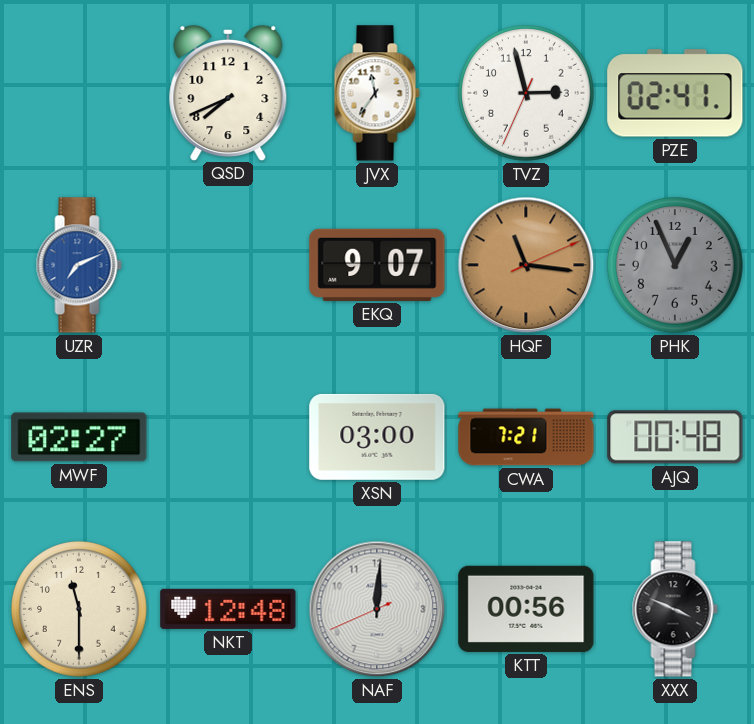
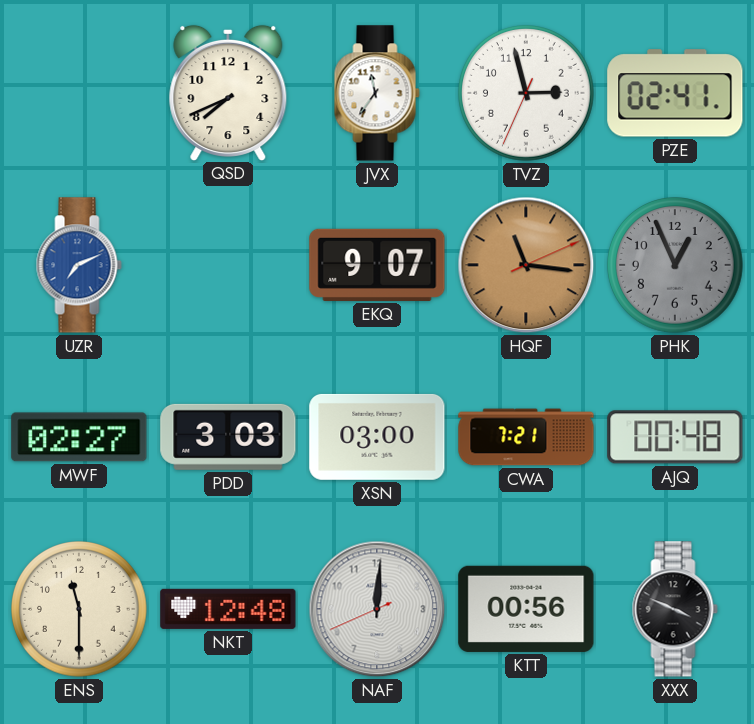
PDD: none -> 3:03 (228, 437)
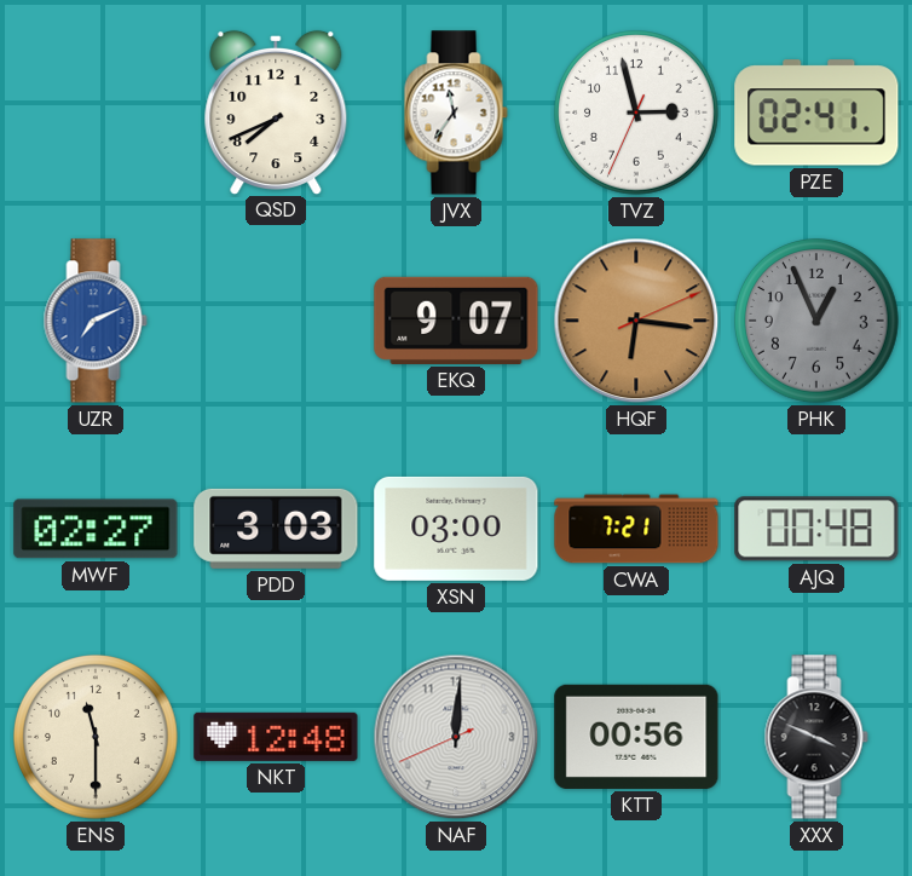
HQF: 11:16 -> 6:16 (636, 321)
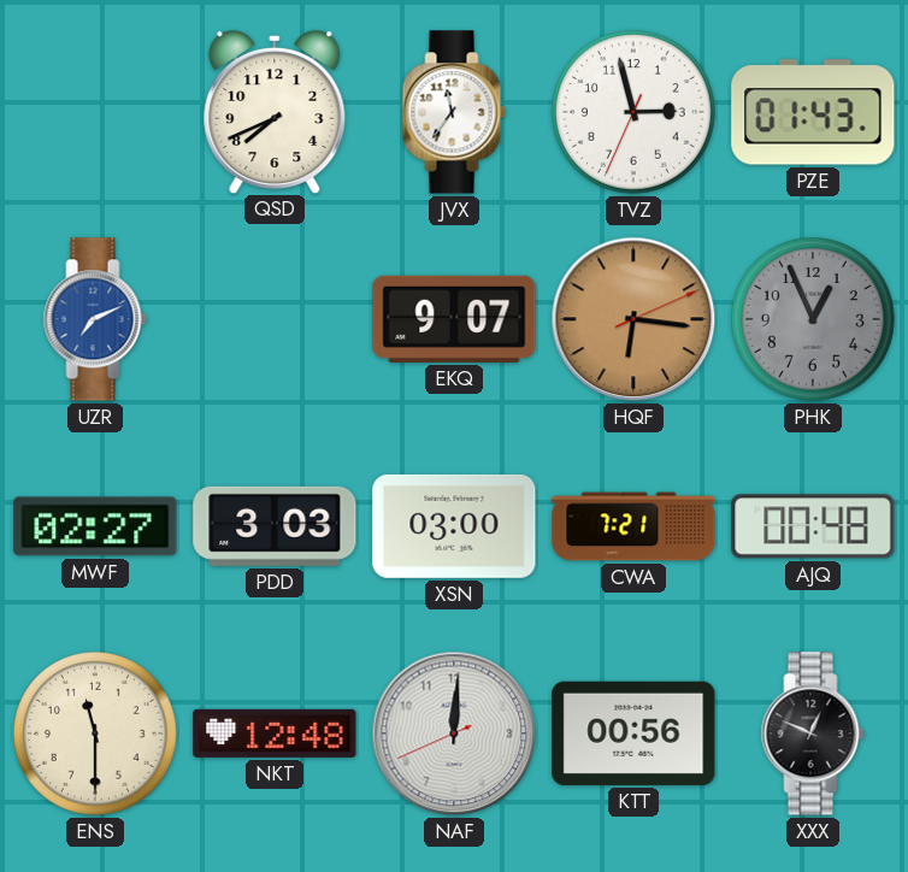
PZE: 02:41 -> 01:43 (813, 112)
XXX: 3:49 -> 12:49 (813, 733)
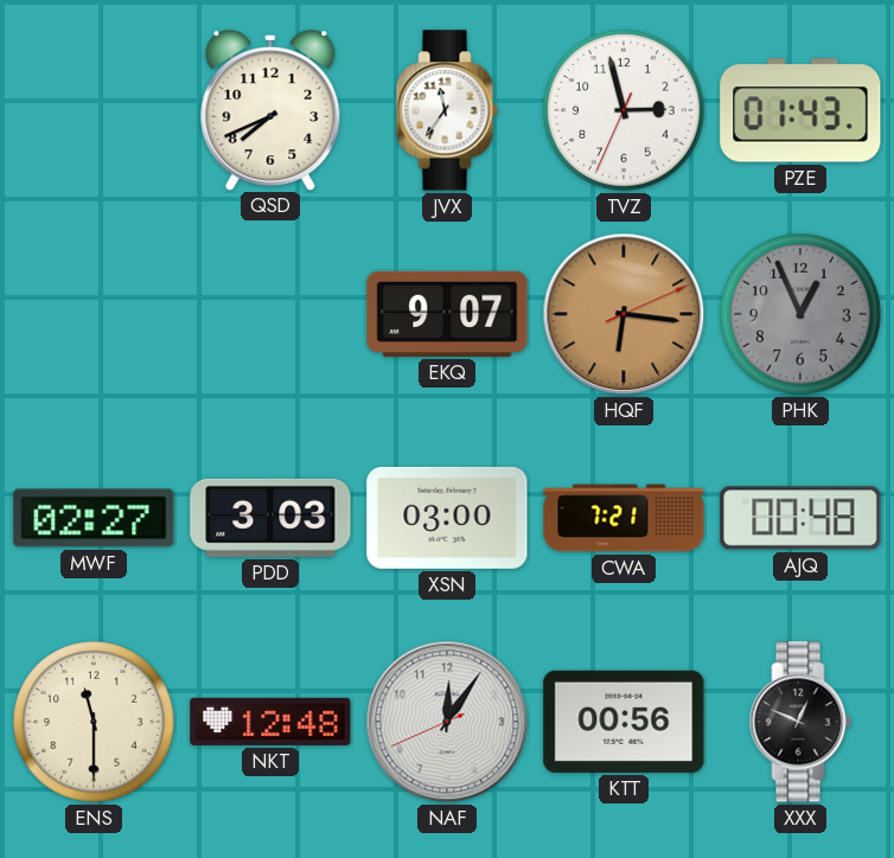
UZR: 7:11 -> none (95, 319)
NAF: 12:00 -> 12:05 (447, 722)
